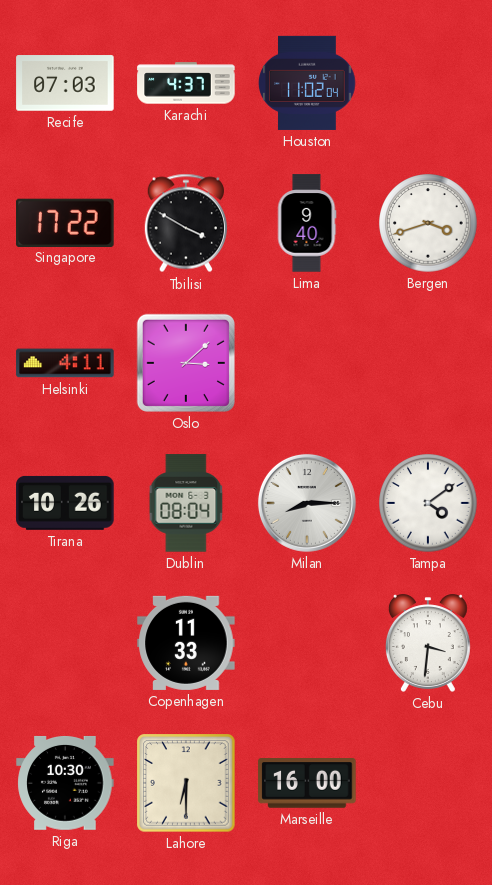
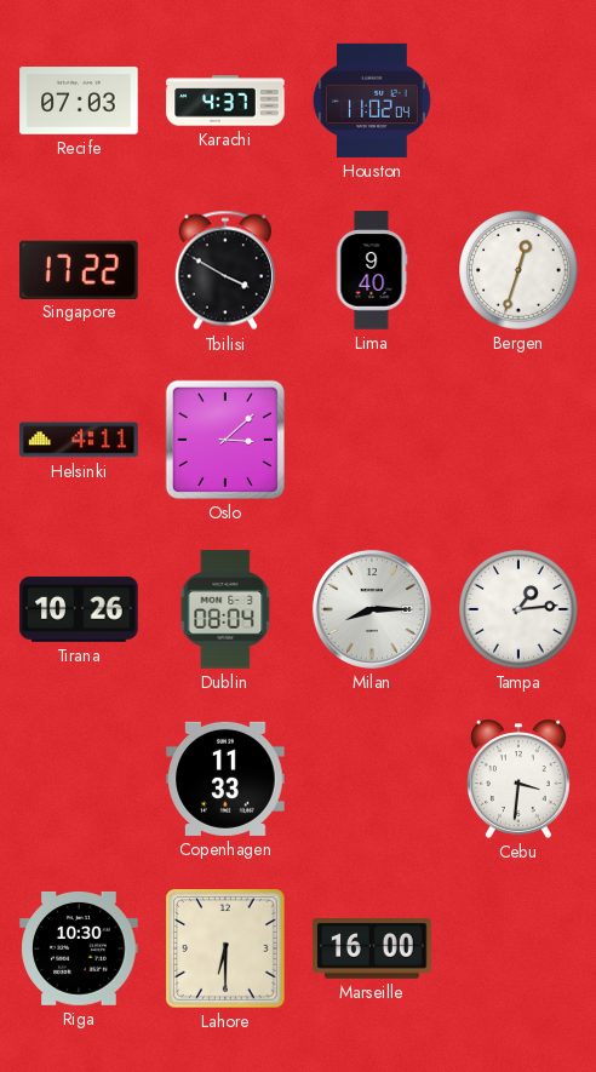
Bergen: 3:42 -> 12:33 (518, 270)
Tampa: 4:09 -> 1:14 (518, 609)
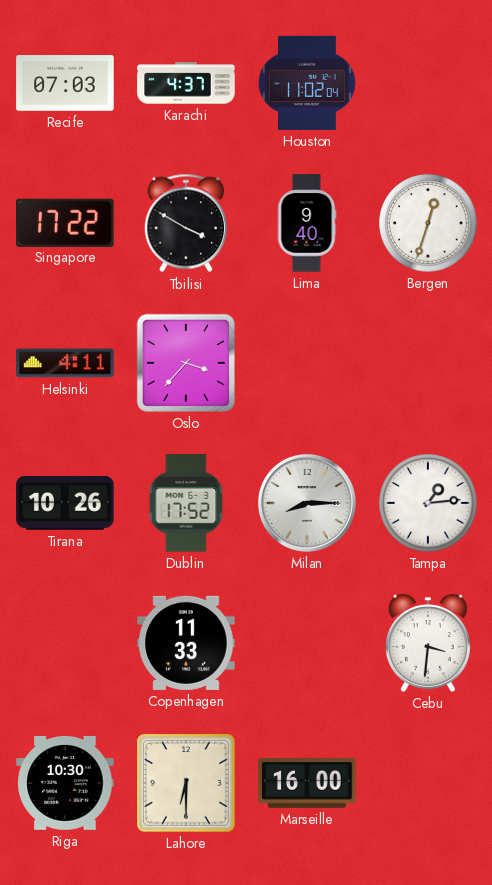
Oslo: 3:08 -> 3:37 (186, 363)
Dublin: 08:04 -> 17:52 (186, 503)
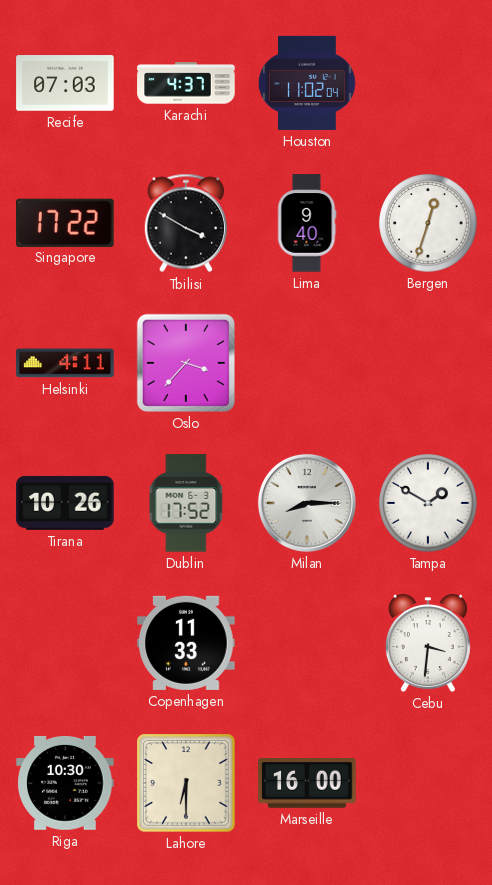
Tampa: 1:14 -> 1:50 (428, 503)
